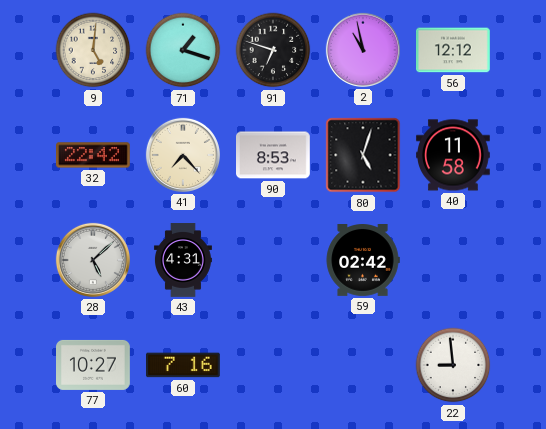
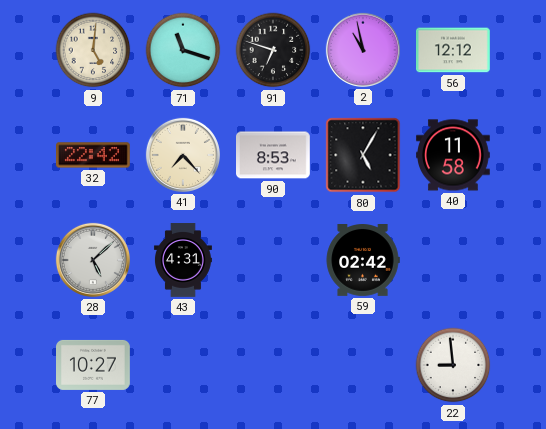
71: 1:18 -> 11:18 (183, 50)
80: 5:03 -> 5:05 (363, 155)
60: 7:16 -> none (184, 365)
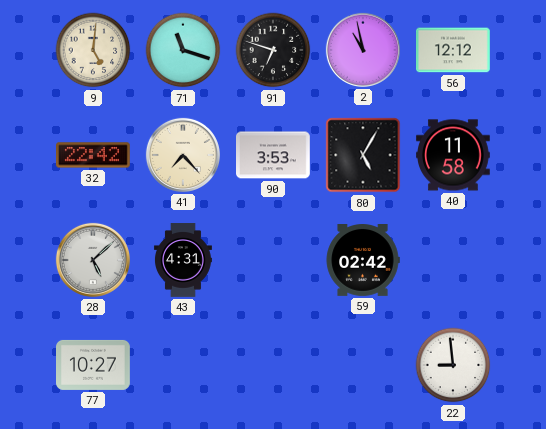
90: 8:53 -> 3:53 (274, 155)
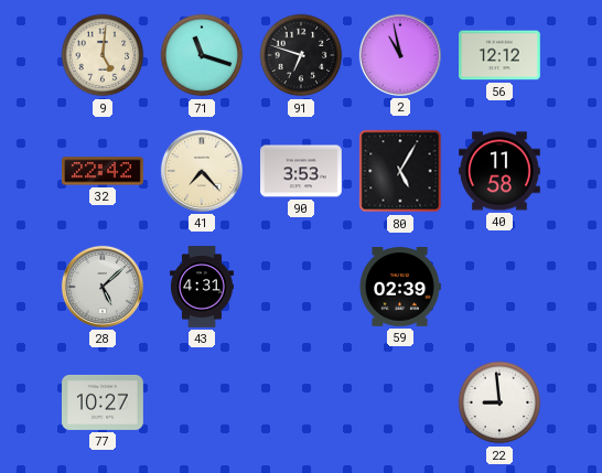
59: 02:42 -> 02:39 (400, 288)
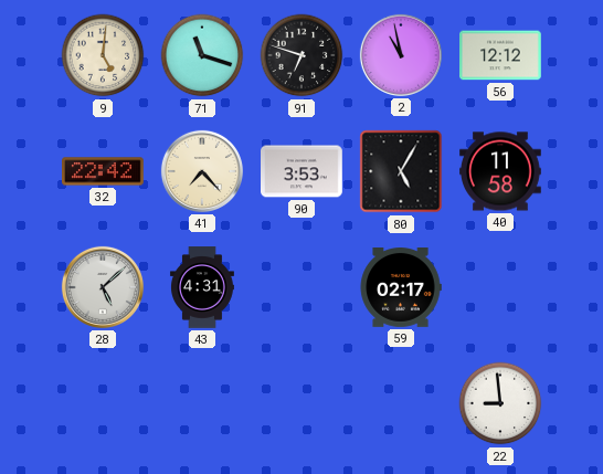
59: 02:39 -> 02:17 (401, 288)
77: 10:27 -> none (104, 402)
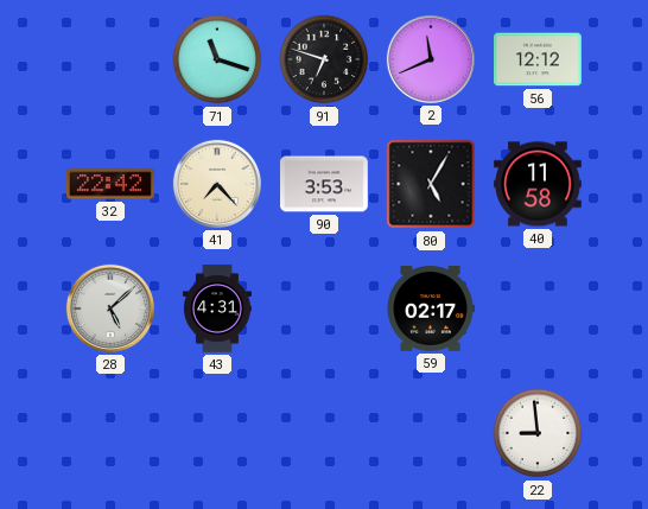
9: 5:01 -> none (103, 55)
2: 10:58 -> 11:41 (431, 59)
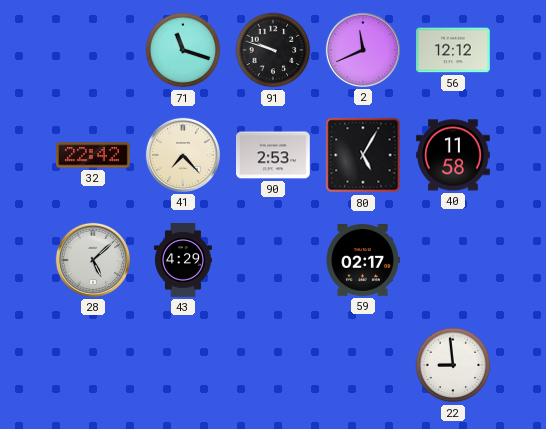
91: 6:48 -> 9:48 (273, 50)
90: 3:53 -> 2:53 (274, 155)
43: 4:31 -> 4:29 (183, 260)
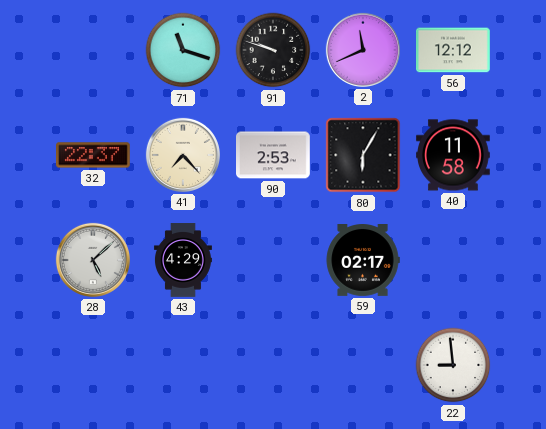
32: 22:42 -> 22:37 (94, 155)
80: 5:05 -> 6:05 (363, 155)
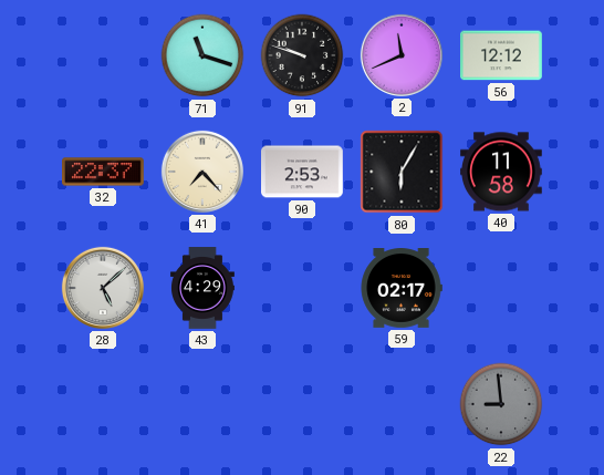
22 dial: white -> grey (501, 404)
